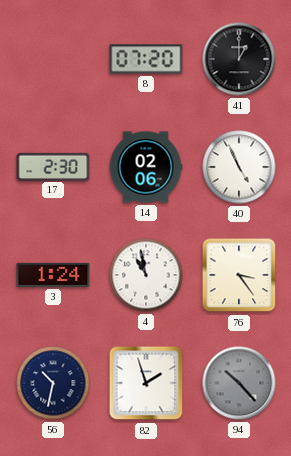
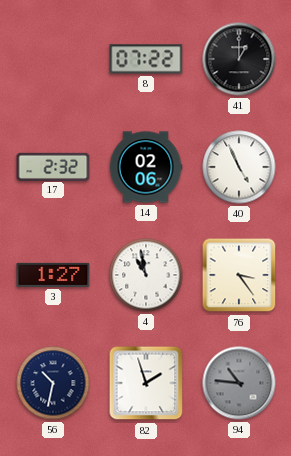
8: 07:20 -> 07:22 (146, 59)
17: 2:30 -> 2:32 (53, 166)
3: 1:24 -> 1:27 (53, 275)
94: 10:23 -> 10:46 (239, 383)
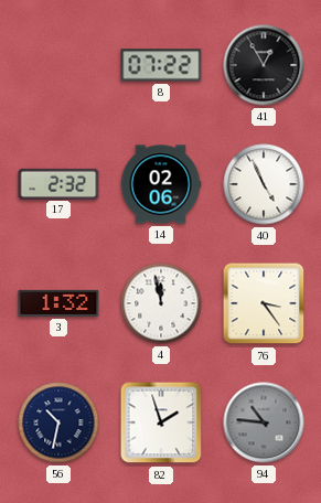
41: 1:00 -> 12:55 (264, 65)
3: 1:27 -> 1:32 (58, 303)
4: 10:58 -> 11:58 (161, 303)
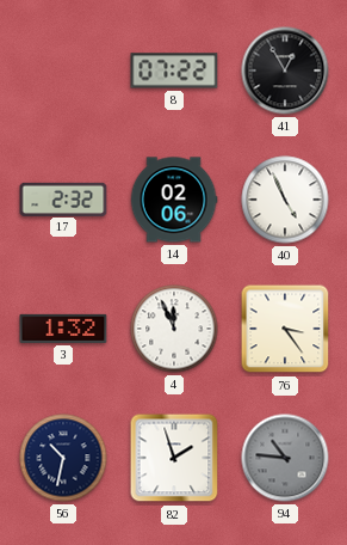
4: 11:58 -> 11:56 (174, 329)
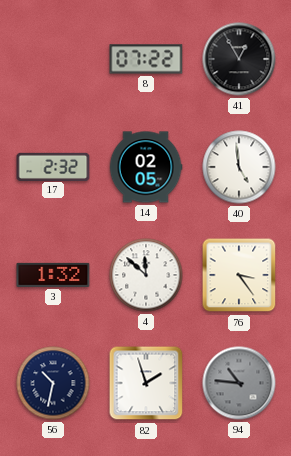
14: 02:06 -> 02:05 (146, 167)
40: 4:56 -> 4:59 (239, 167)
4: 11:56 -> 11:52 (146, 275)
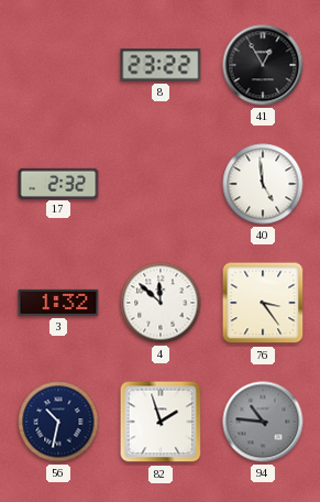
8: 07:22 -> 23:22 (161, 65)
14: 02:05 -> none (146, 167)
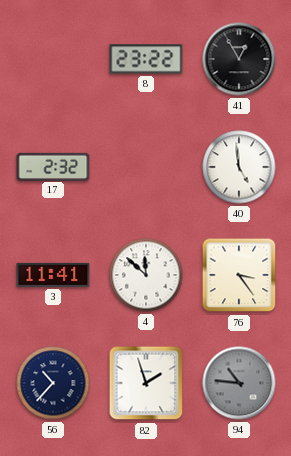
3: 1:32 -> 11:41 (53, 275)
56: 10:32 -> 10:37 (53, 383)
